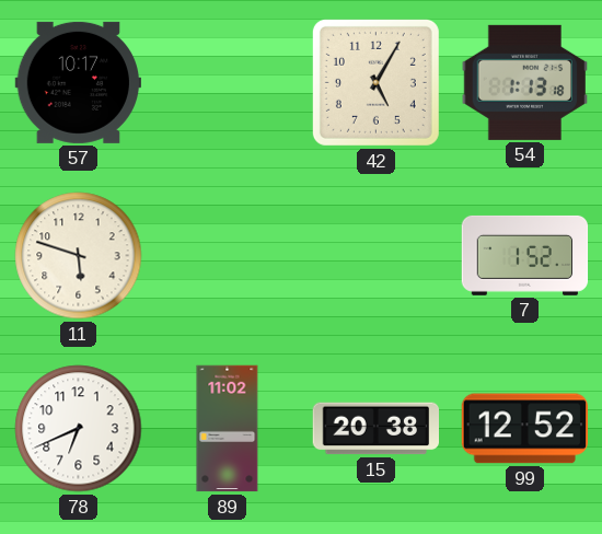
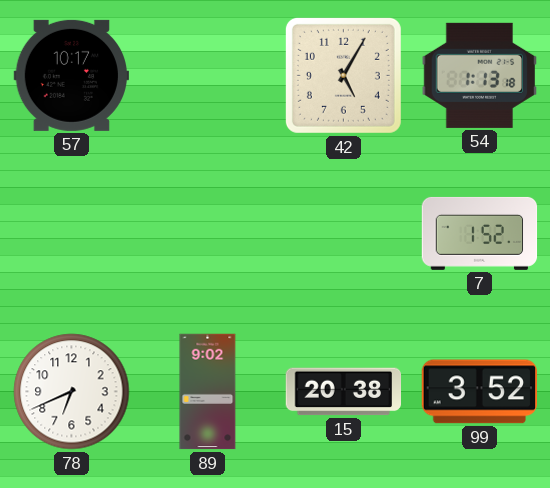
11: 5:48 -> none (79, 256)
89: 11:02 -> 9:02 (208, 392)
99: 12:52 -> 3:52 (479, 392)
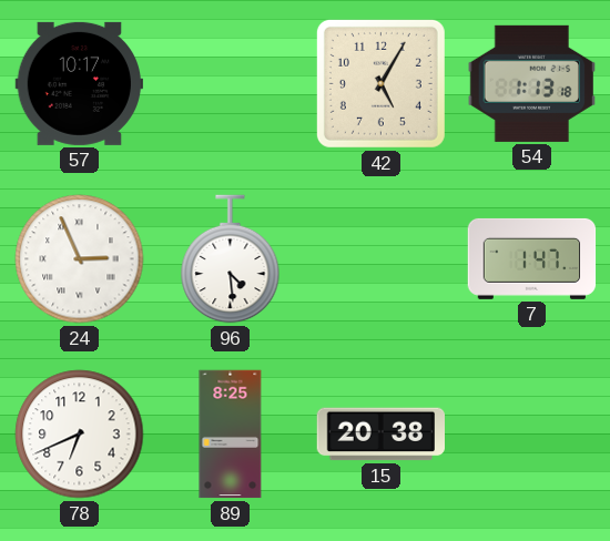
24: none -> 2:56 (80, 259)
96: none -> 4:29 (231, 259)
7: 1:52 -> 1:47 (532, 258)
89: 9:02 -> 8:25 (231, 435)
99: 3:52 -> none (479, 392)
